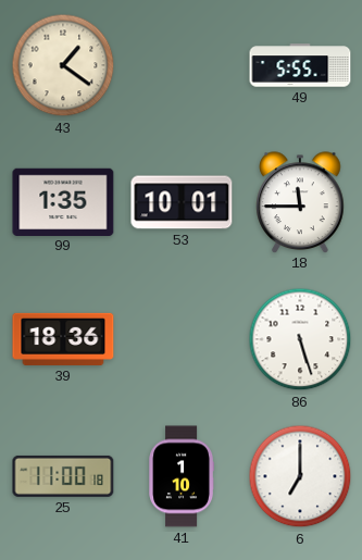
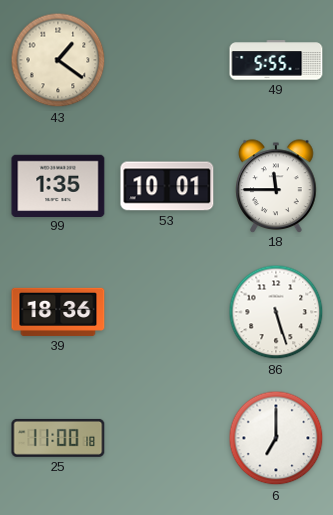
41: 1:10 -> none (180, 476)
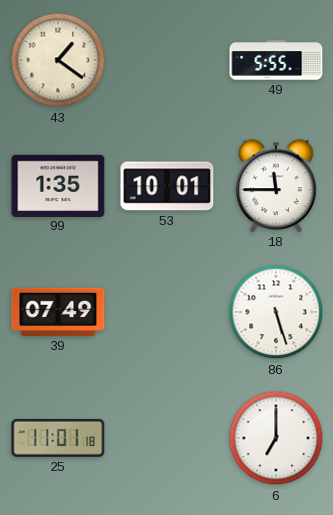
39: 18:36 -> 07:49 (58, 312)
25: 11:00 -> 11:01 (58, 438)
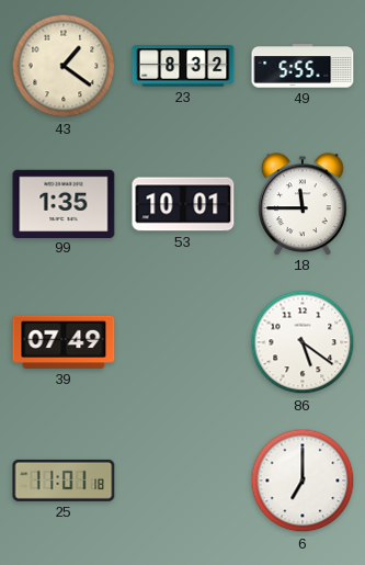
23: none -> 8:32 (183, 66)
86: 5:27 -> 5:21 (303, 342)
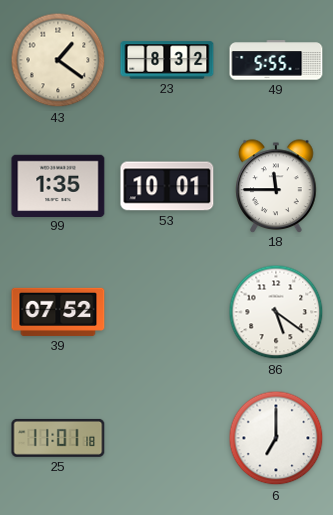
39: 07:49 -> 07:52 (58, 312)
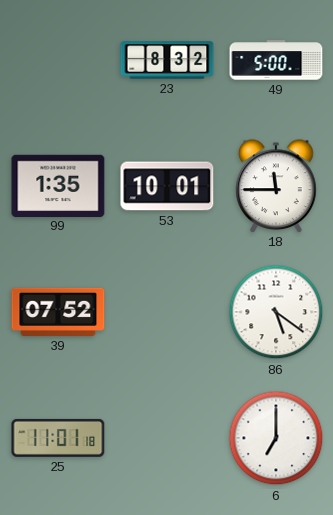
43: 1:21 -> none (58, 60)
49: 5:55 -> 5:00 (276, 60)
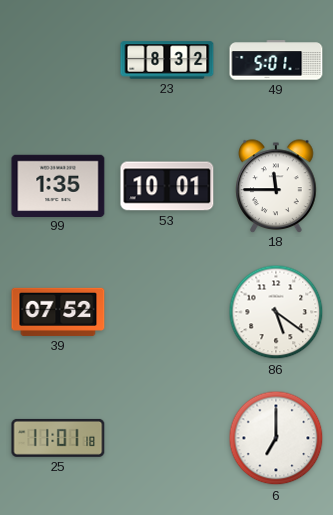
49: 5:00 -> 5:01 (276, 60)
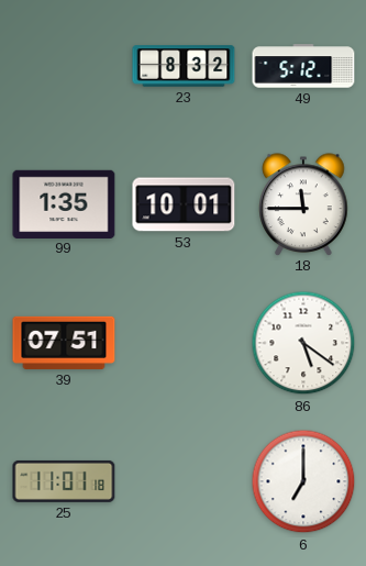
49: 5:01 -> 5:12 (303, 66)
39: 07:52 -> 07:51 (64, 343)
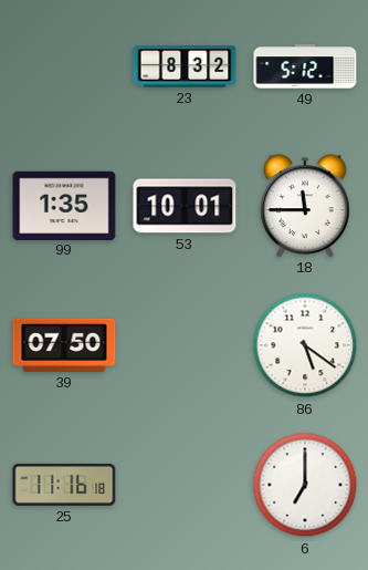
39: 07:51 -> 07:50 (64, 345)
25: 11:01 -> 11:16 (64, 485)
